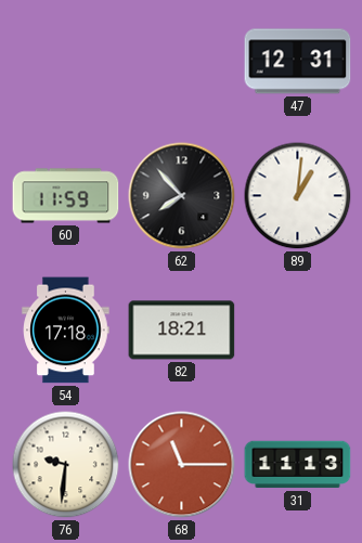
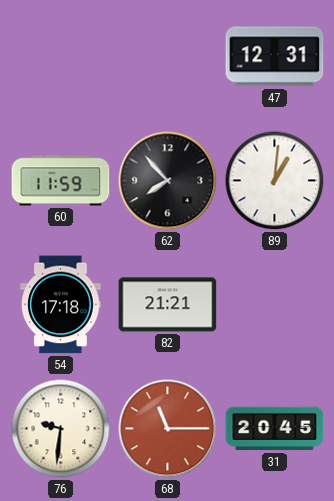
82: 18:21 -> 21:21 (168, 305)
31: 11:13 -> 20:45 (275, 429)
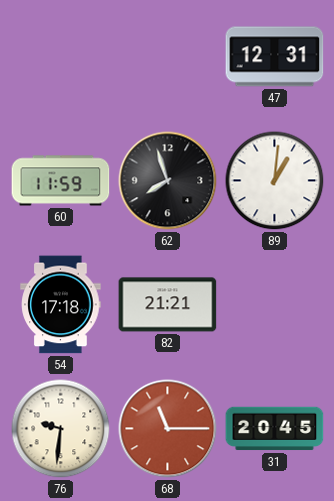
62: 7:53 -> 7:57 (168, 181)
